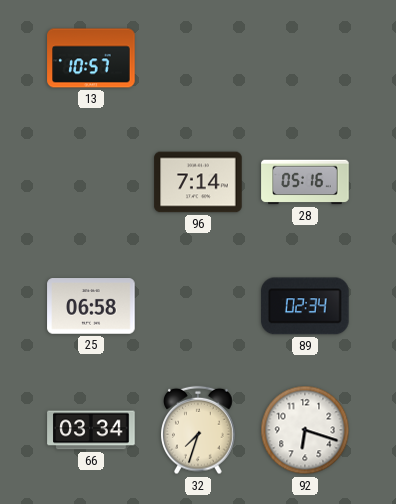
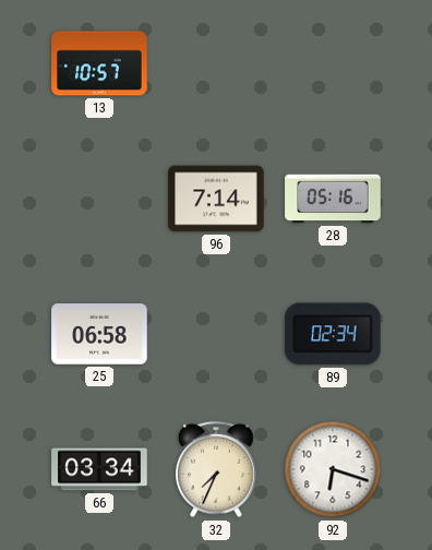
32: 7:33 -> 7:34 (217, 469)
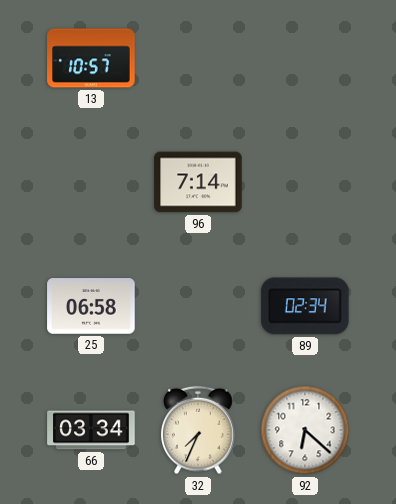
28: 05:16 -> none (333, 199)
92: 6:18 -> 6:22 (305, 430)
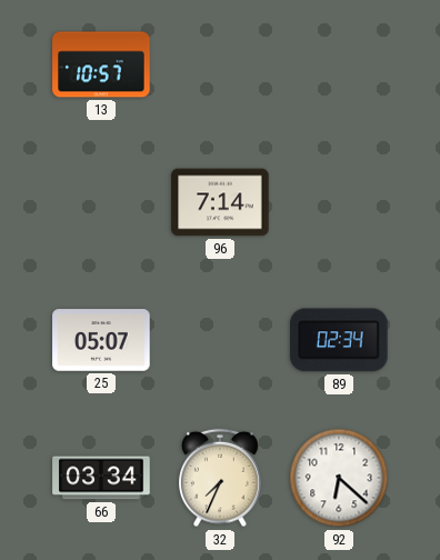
25: 06:58 -> 05:07 (101, 340)
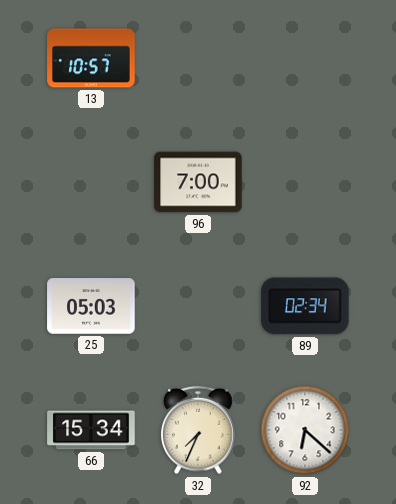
96: 7:14 -> 7:00 (198, 182)
25: 05:07 -> 05:03 (91, 306)
66: 03:34 -> 15:34 (91, 430)
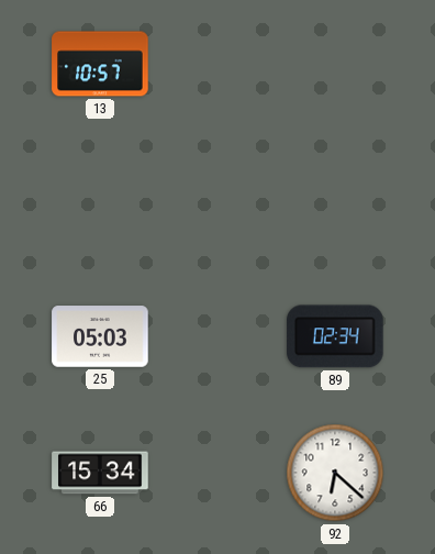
96: 7:00 -> none (198, 182)
32: 7:34 -> none (199, 430)
